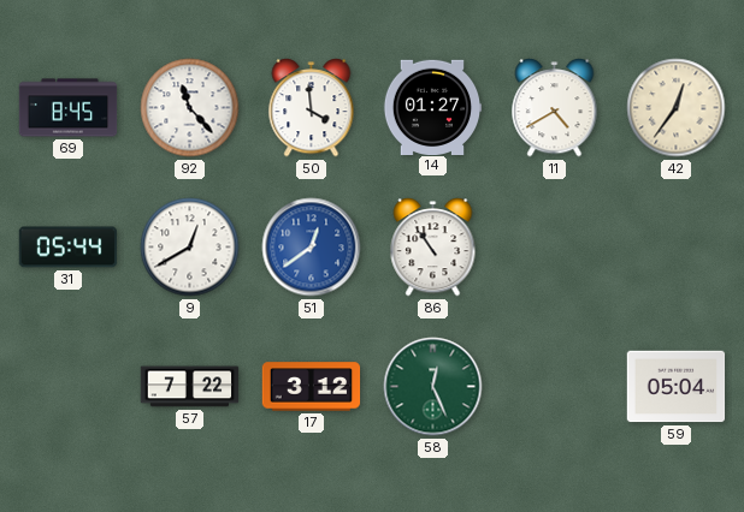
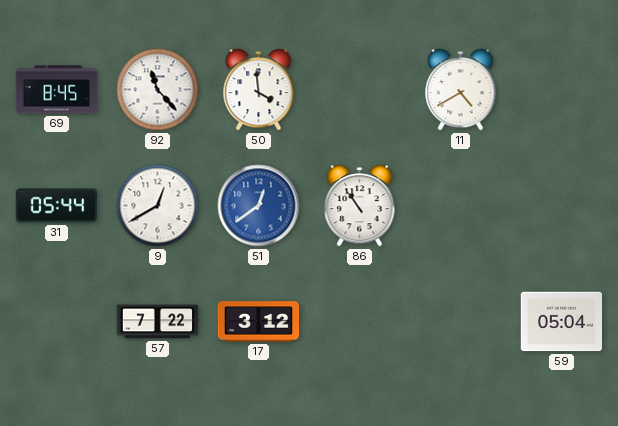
14: 01:27 -> none (432, 107)
42: 12:36 -> none (677, 108)
58: 12:26 -> none (433, 387)
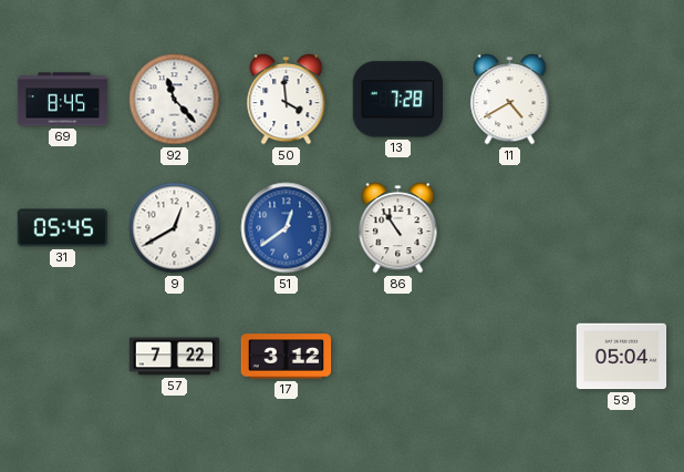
13: none -> 7:28 (397, 100)
31: 05:44 -> 05:45 (63, 228)
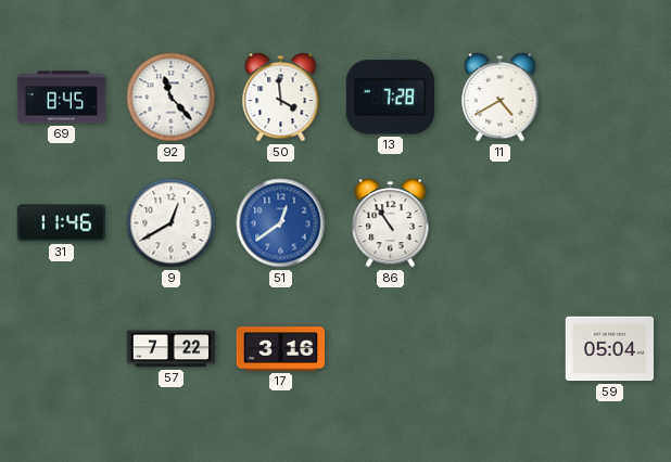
31: 05:45 -> 11:46 (62, 223)
17: 3:12 -> 3:16 (281, 349)
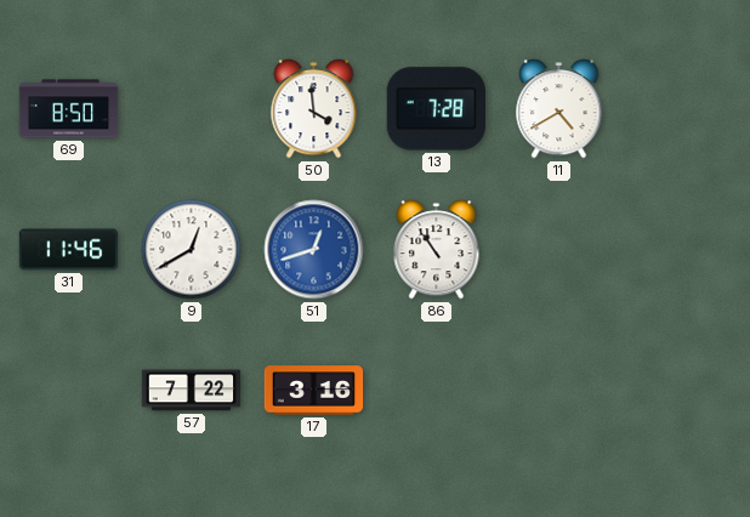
69: 8:45 -> 8:50 (69, 109)
92: 11:23 -> none (172, 98)
51: 12:39 -> 12:42 (314, 250)
59: 05:04 -> none (610, 349)
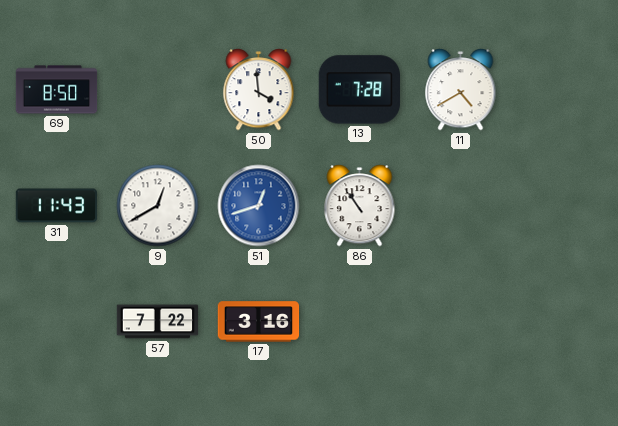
31: 11:46 -> 11:43 (57, 206)
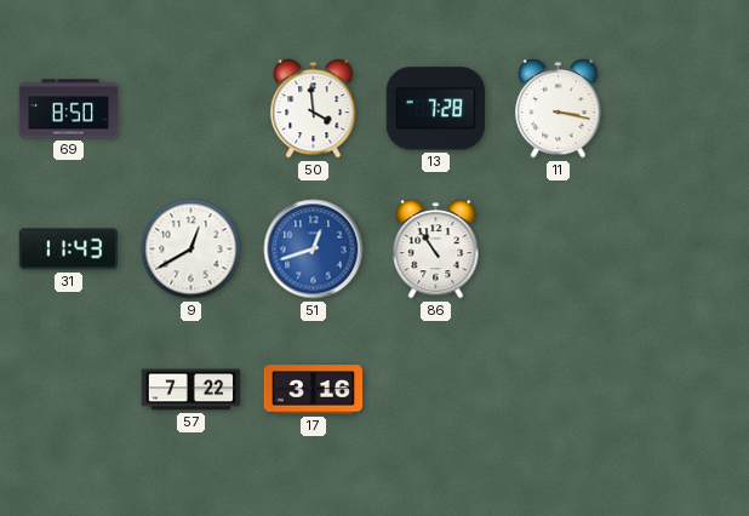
11: 4:40 -> 3:17 (559, 109)
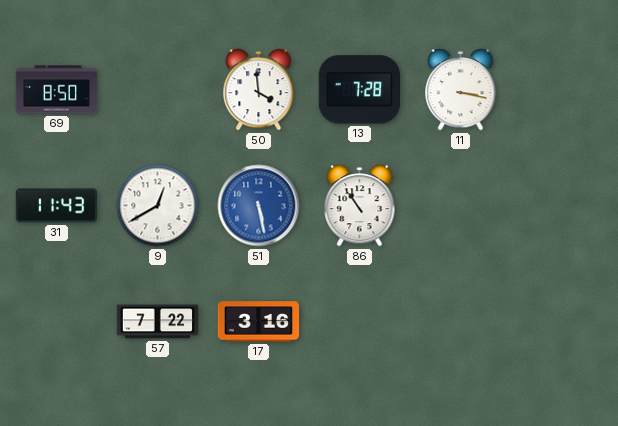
51: 12:42 -> 5:28 (259, 206)
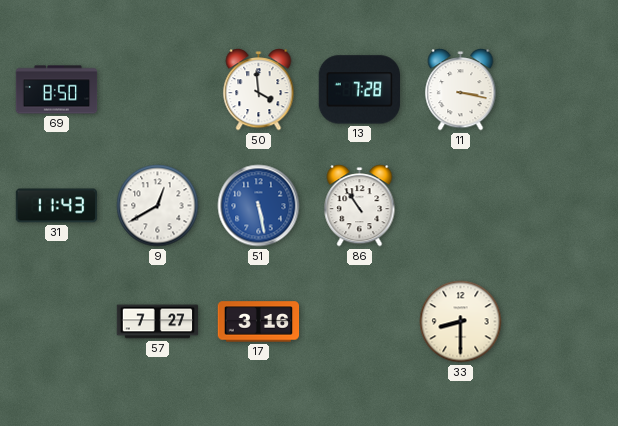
57: 7:22 -> 7:27 (158, 322)
33: none -> 8:30 (461, 322)
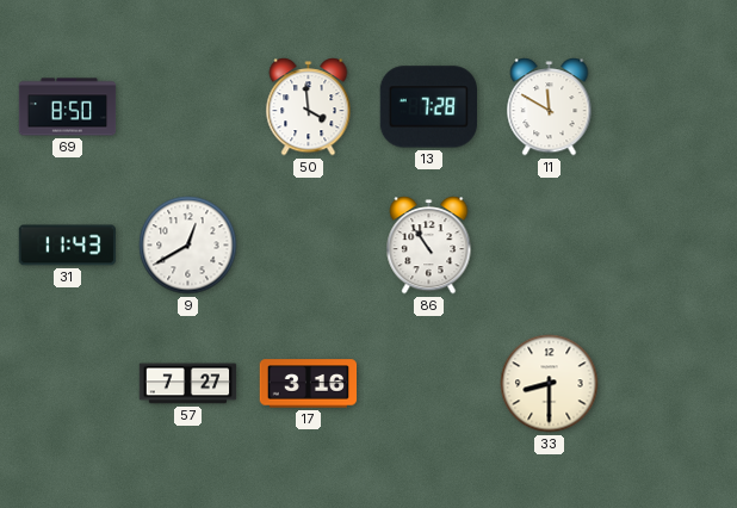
11: 3:17 -> 11:50 (550, 107)
51: 5:28 -> none (259, 206)
